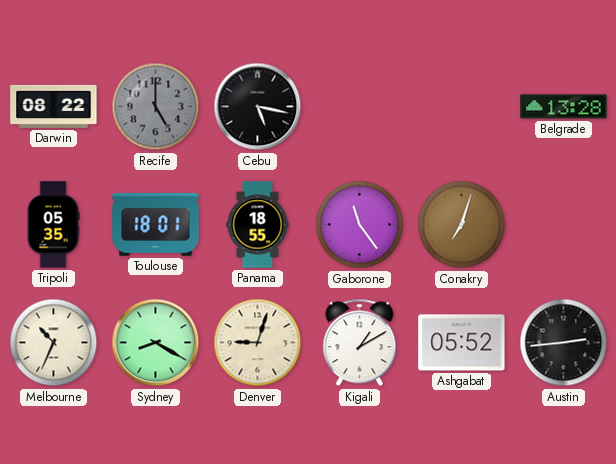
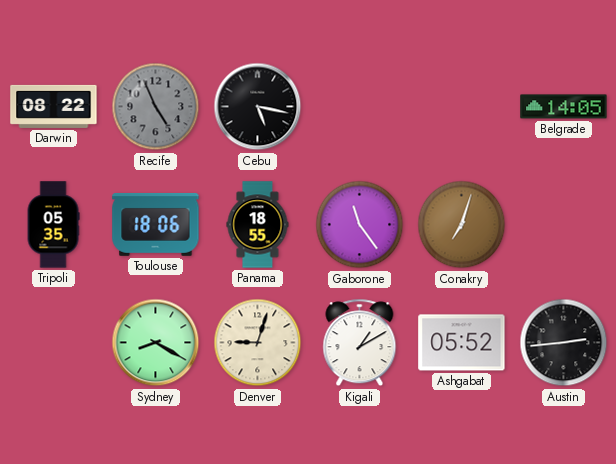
Recife: 5:00 -> 4:56 (156, 107)
Belgrade: 13:28 -> 14:05 (564, 107)
Toulouse: 18:01 -> 18:06 (156, 225)
Melbourne: 10:34 -> none (54, 343)
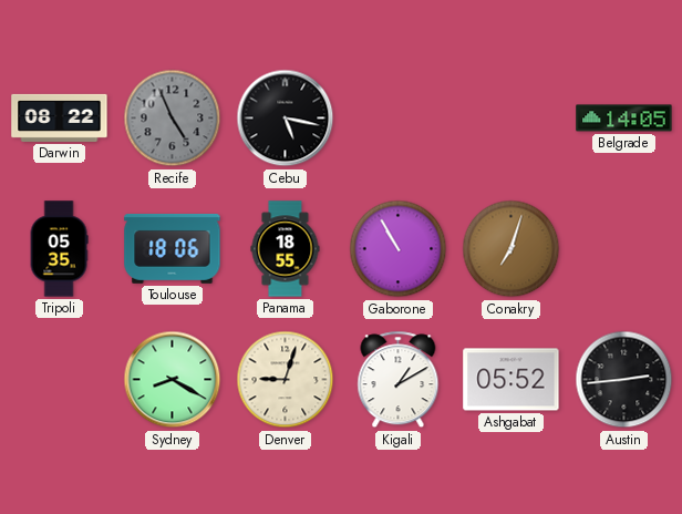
Gaborone: 11:24 -> 10:55 (399, 249)
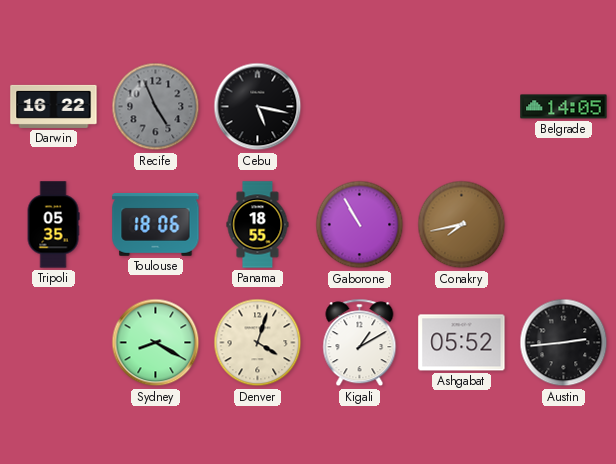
Darwin: 08:22 -> 16:22 (54, 106)
Conakry: 7:03 -> 7:43 (462, 225)
Denver: 9:03 -> 4:03 (258, 343)
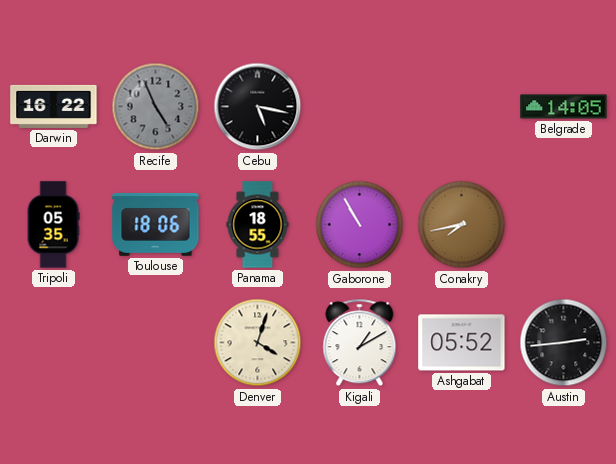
Sydney: 8:20 -> none (156, 343)
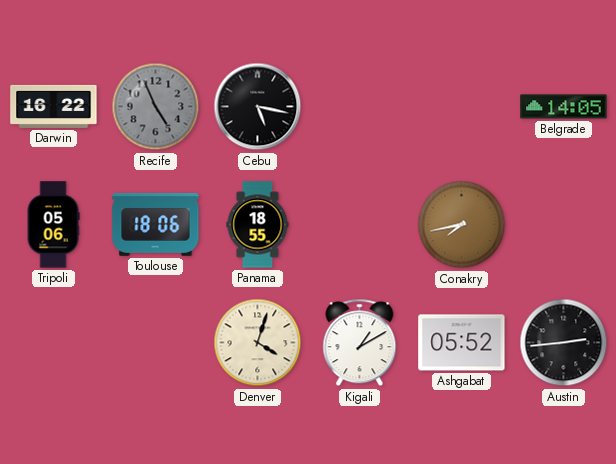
Tripoli: 05:35 -> 05:06 (53, 225)
Gaborone: 10:55 -> none (360, 225)
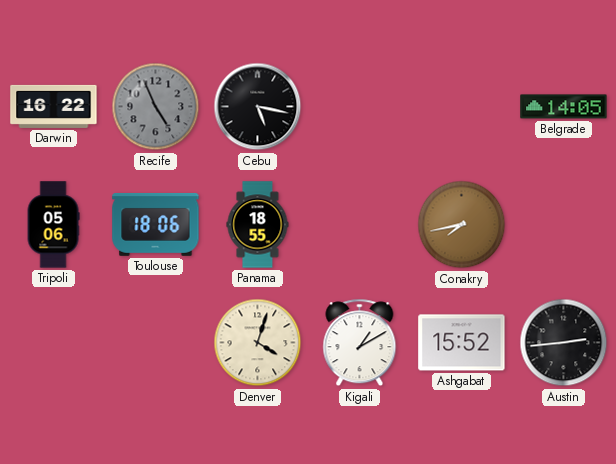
Ashgabat: 05:52 -> 15:52 (462, 343)
